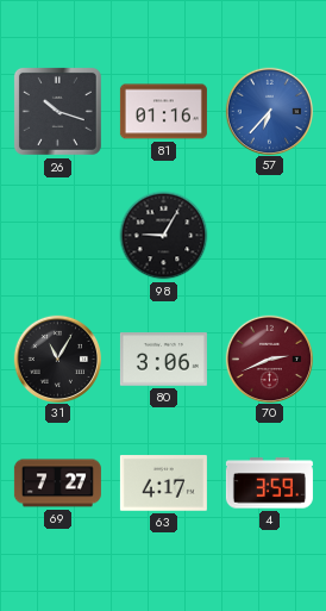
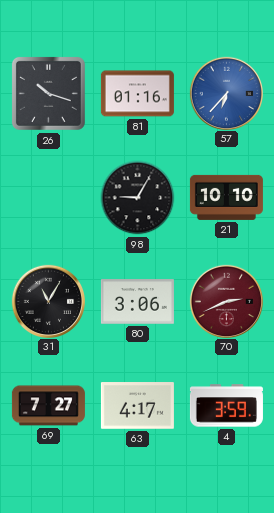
21: none -> 10:10 (226, 197)
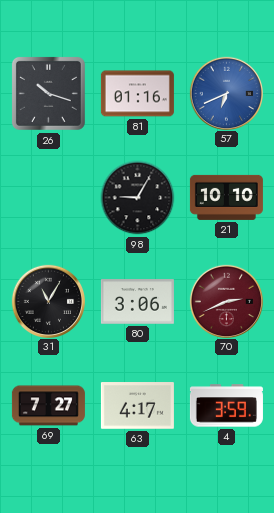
57: 6:37 -> 6:41 (226, 93)
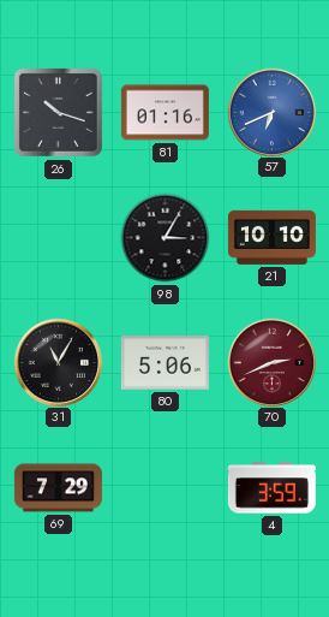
98: 9:05 -> 3:05 (166, 238)
80: 3:06 -> 5:06 (164, 363)
69: 7:27 -> 7:29 (58, 488)
63: 4:17 -> none (137, 406)
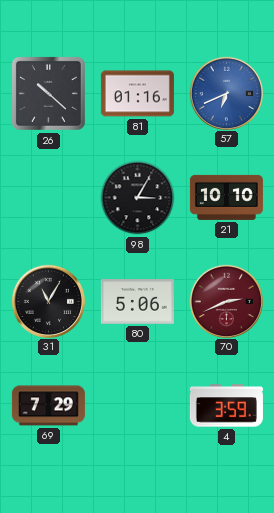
26: 10:18 -> 10:22 (48, 93)
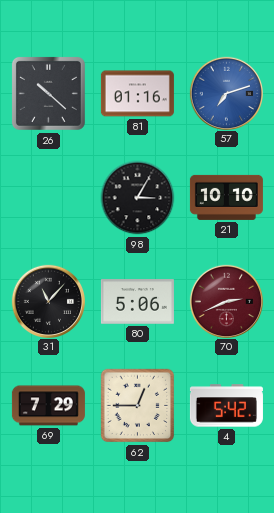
57: 6:41 -> 7:12 (226, 93)
31: 11:05 -> 11:07 (48, 301)
62: none -> 12:45 (138, 406)
4: 3:59 -> 5:42 (226, 406)
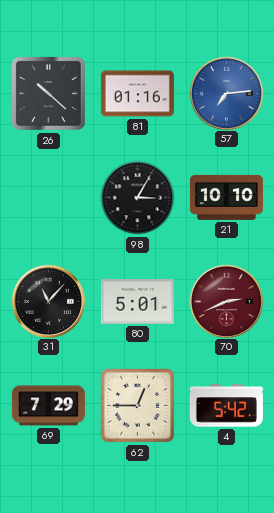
57: 7:12 -> 7:14 (226, 93)
80: 5:06 -> 5:01 (137, 302)
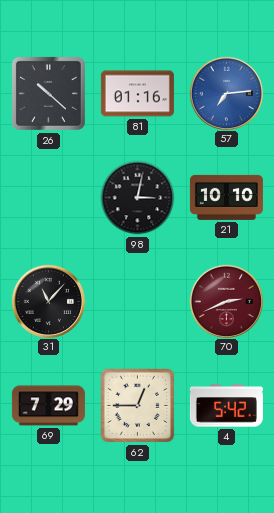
98: 3:05 -> 3:02 (138, 198)
80: 5:01 -> none (137, 302)
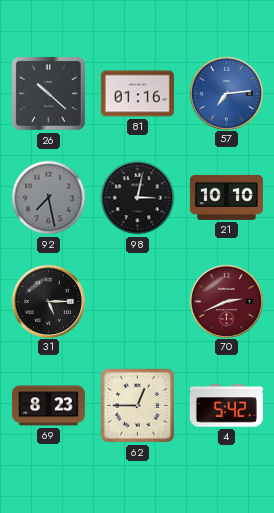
92: none -> 7:28 (49, 198)
31: 11:07 -> 5:15 (48, 301)
69: 7:29 -> 8:23 (48, 406)
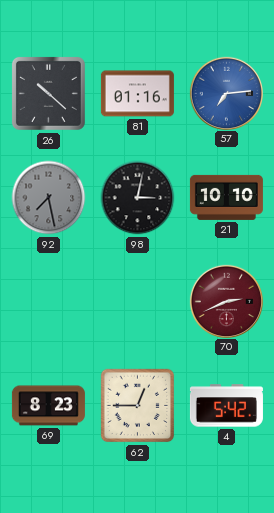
31: 5:15 -> none (48, 301)
